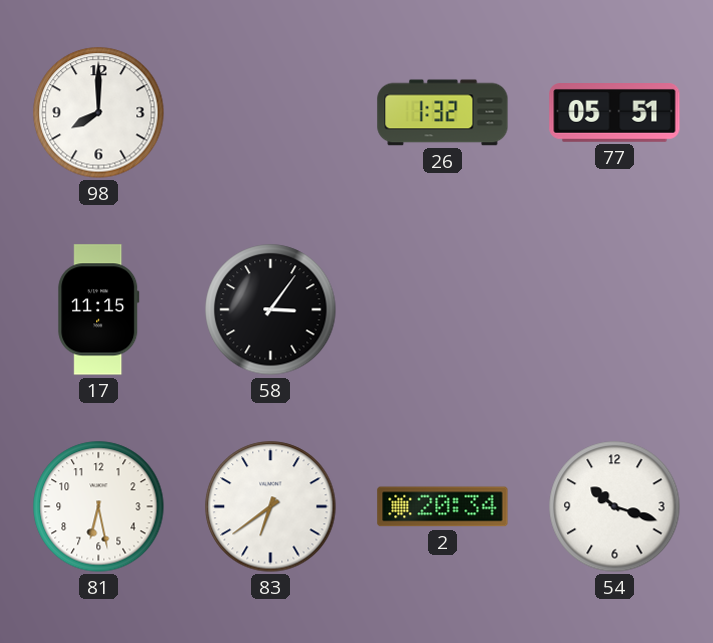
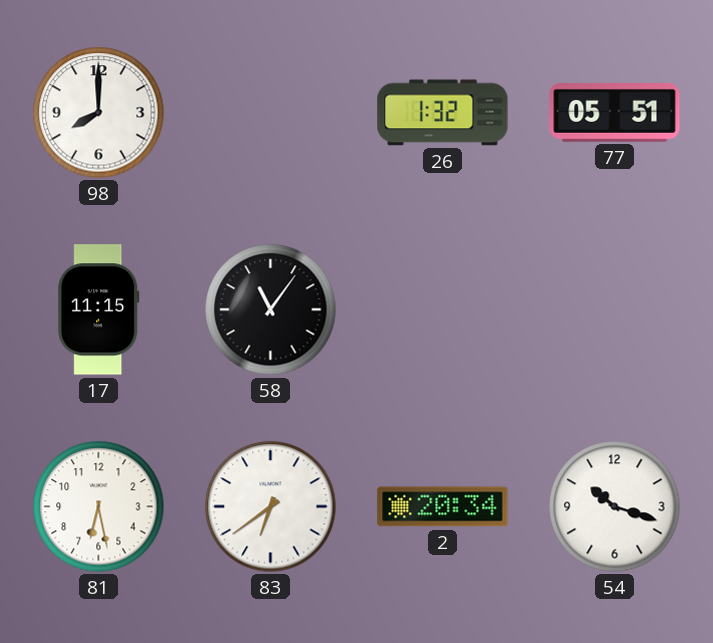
58: 3:06 -> 11:06 (271, 310)
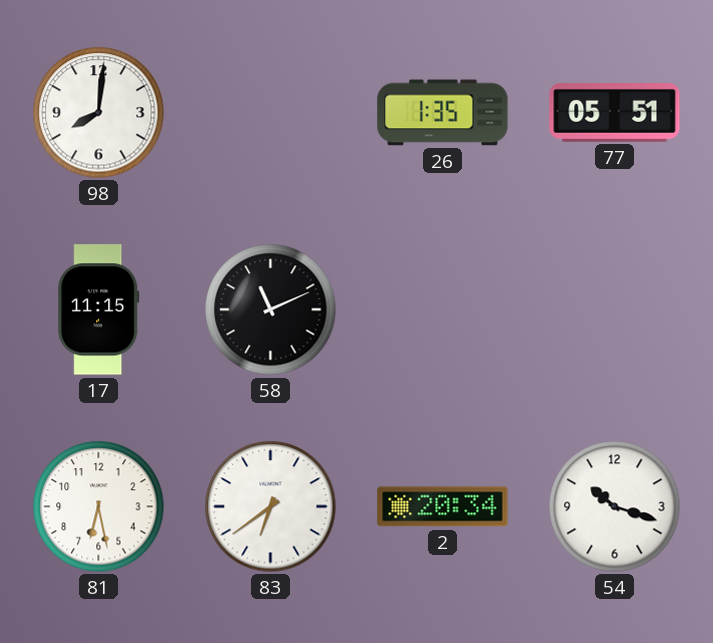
98: 8:00 -> 8:01 (99, 113)
26: 1:32 -> 1:35 (443, 113)
58: 11:06 -> 11:11 (271, 310)
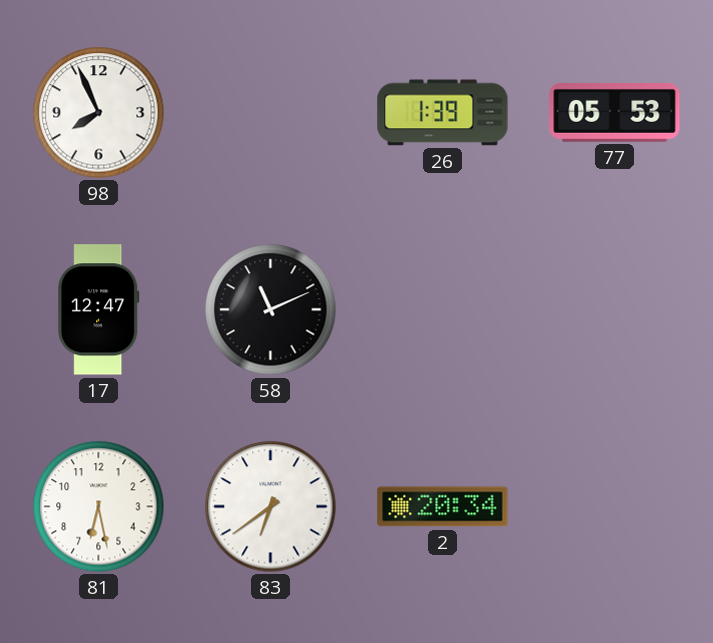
98: 8:01 -> 7:56 (99, 113)
26: 1:35 -> 1:39 (443, 113)
77: 05:51 -> 05:53 (615, 113)
17: 11:15 -> 12:47 (99, 310)
54: 10:18 -> none (615, 507)
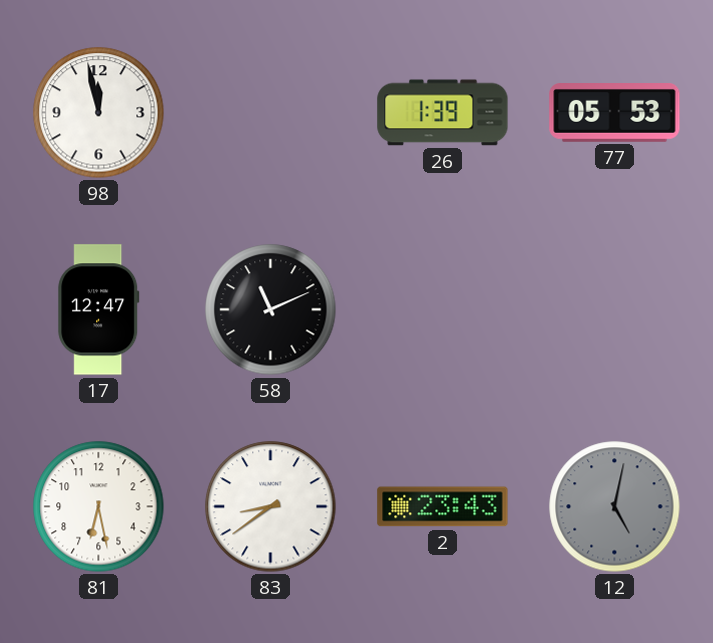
98: 7:56 -> 11:58 (99, 113)
83: 6:39 -> 8:39 (271, 507)
2: 20:34 -> 23:43 (443, 507)
12: none -> 5:02 (615, 507)
